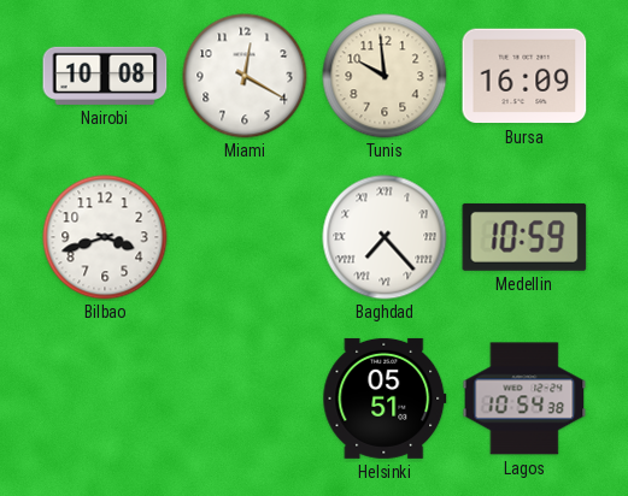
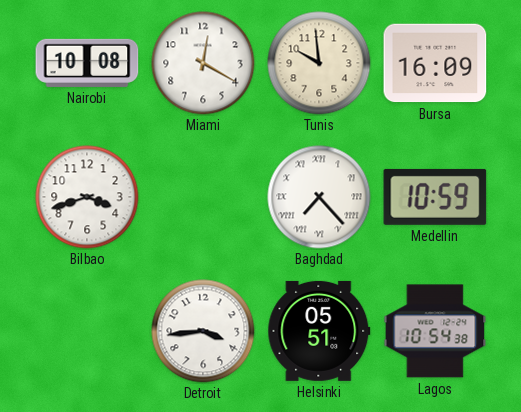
Detroit: none -> 3:44 (203, 331)
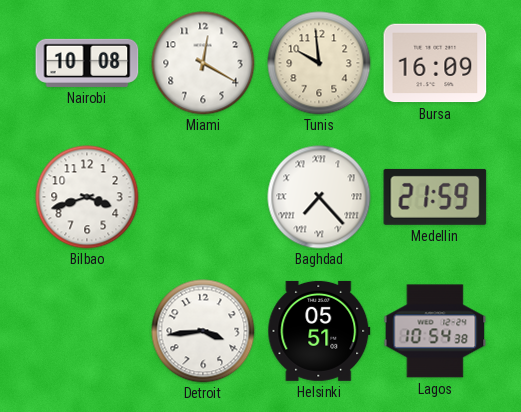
Medellin: 10:59 -> 21:59 (435, 197)
